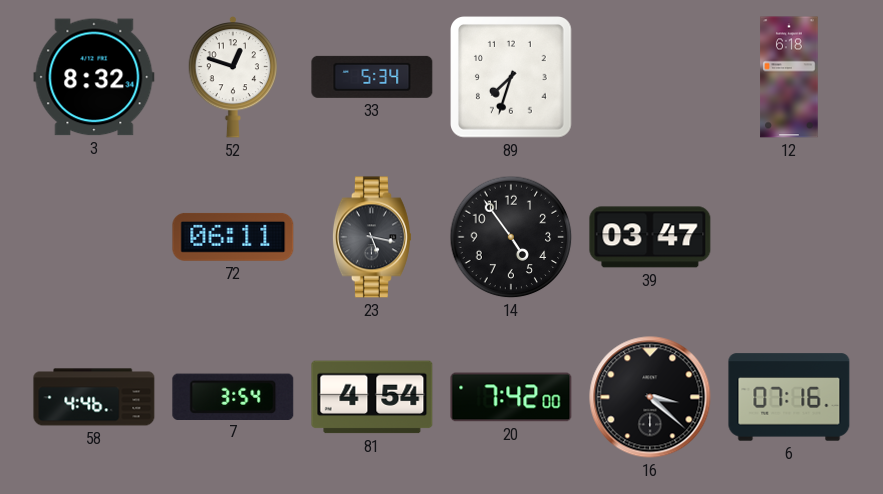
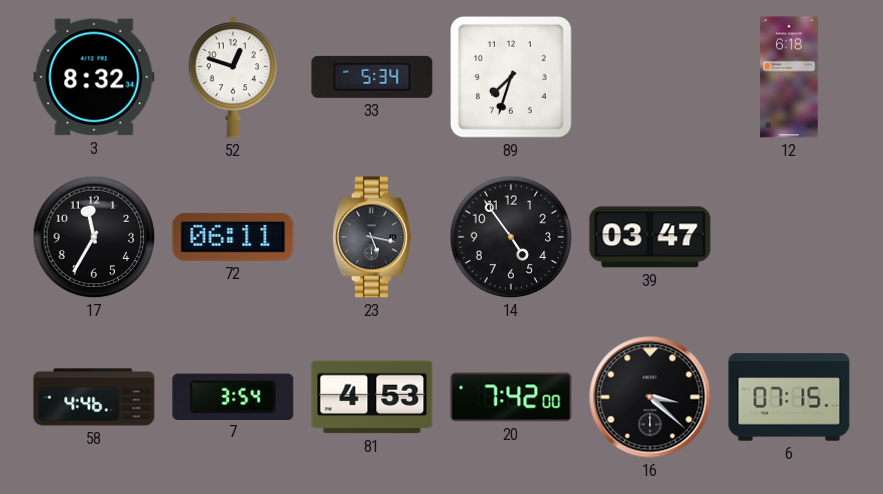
17: none -> 11:35 (94, 237)
81: 4:54 -> 4:53 (372, 397)
6: 07:16 -> 07:15 (789, 397)
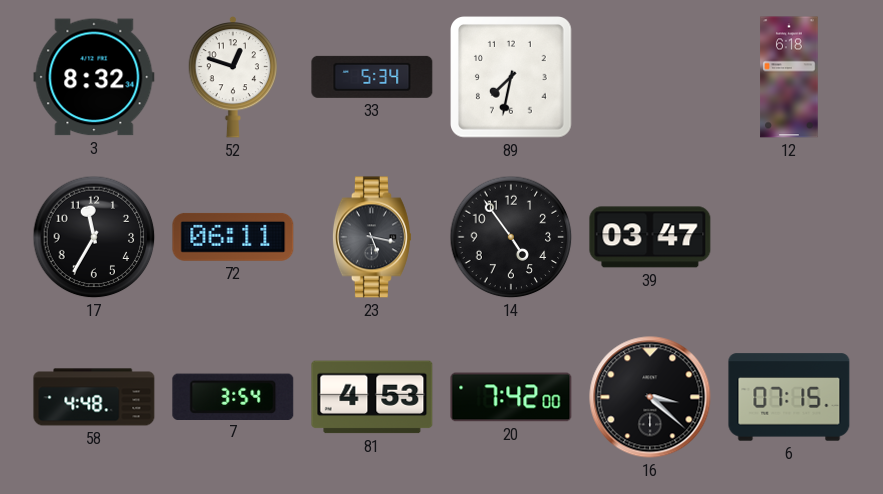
89: 7:33 -> 7:32 (511, 77)
58: 4:46 -> 4:48 (94, 397)
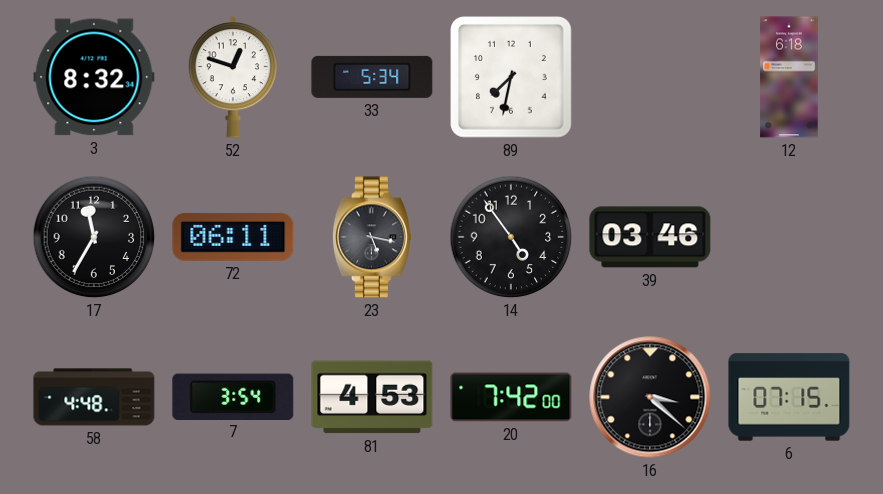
39: 03:47 -> 03:46 (650, 237)
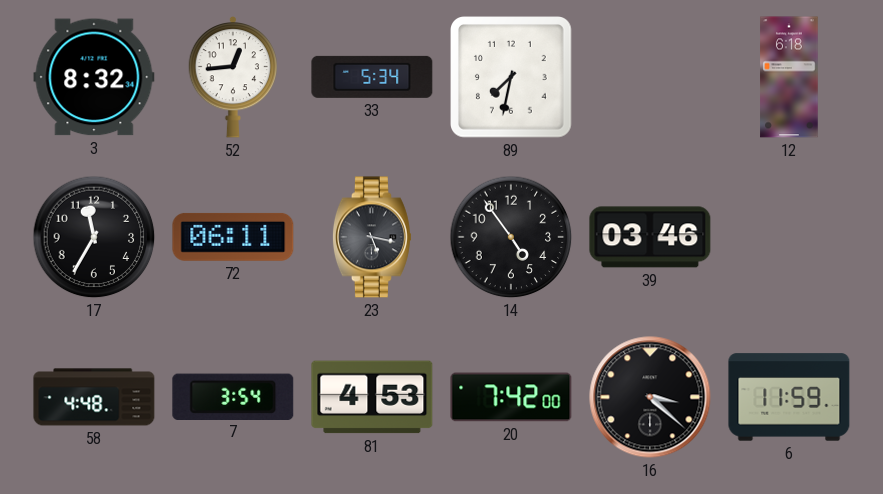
52: 12:48 -> 12:44 (232, 78)
6: 07:15 -> 11:59 (789, 397)
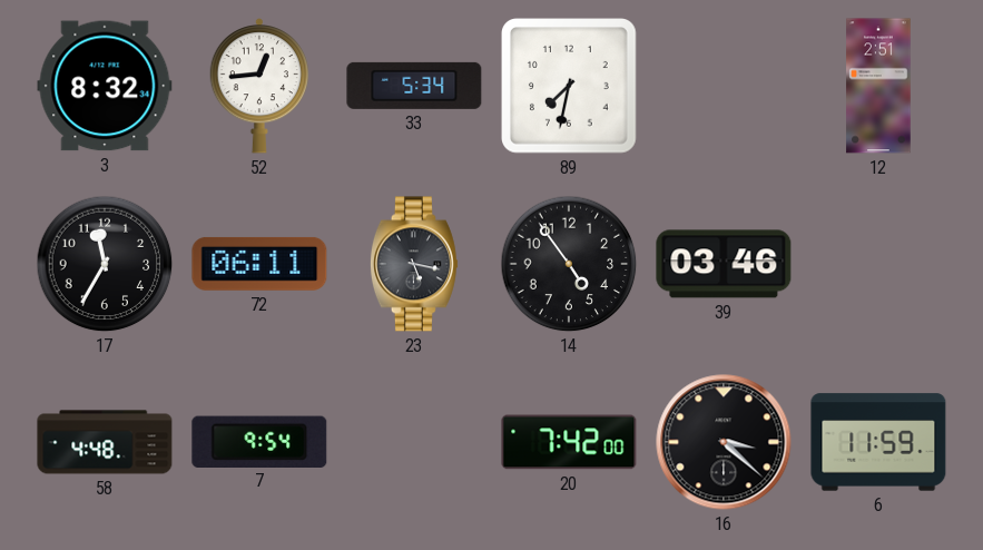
12: 6:18 -> 2:51 (878, 86)
7: 3:54 -> 9:54 (259, 441)
81: 4:53 -> none (372, 397)
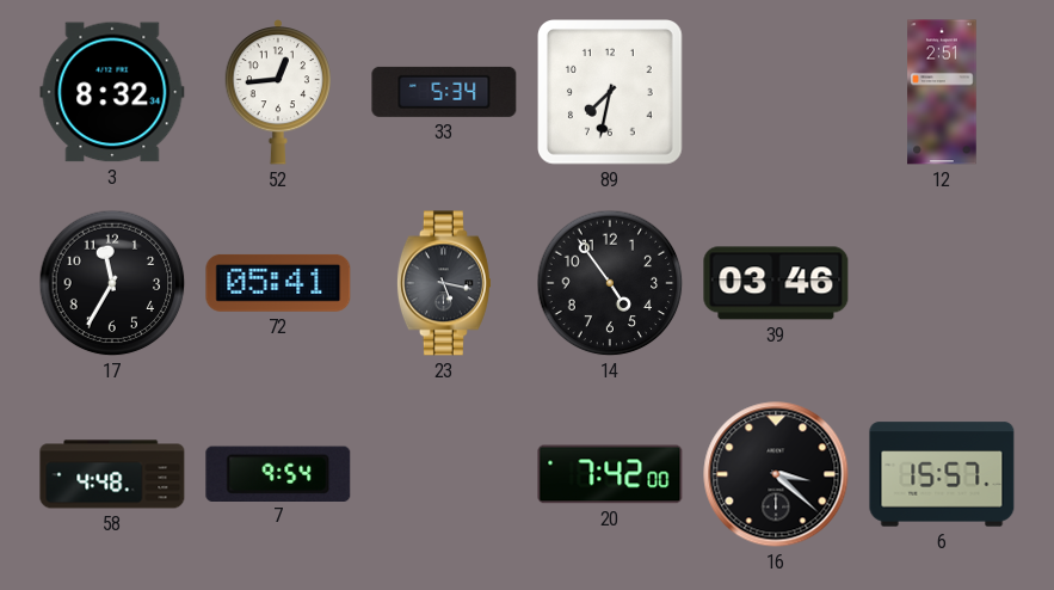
72: 06:11 -> 05:41 (278, 283)
6: 11:59 -> 15:57 (942, 474)
